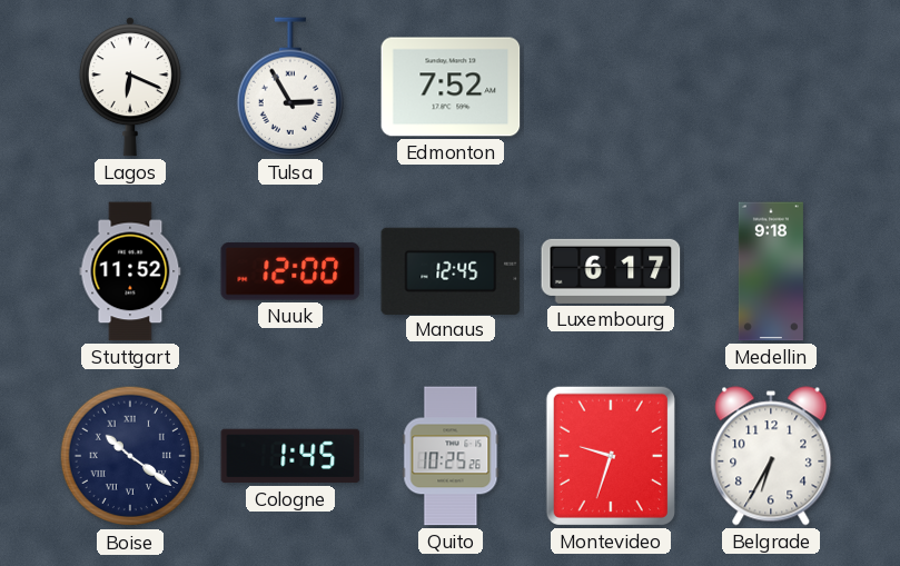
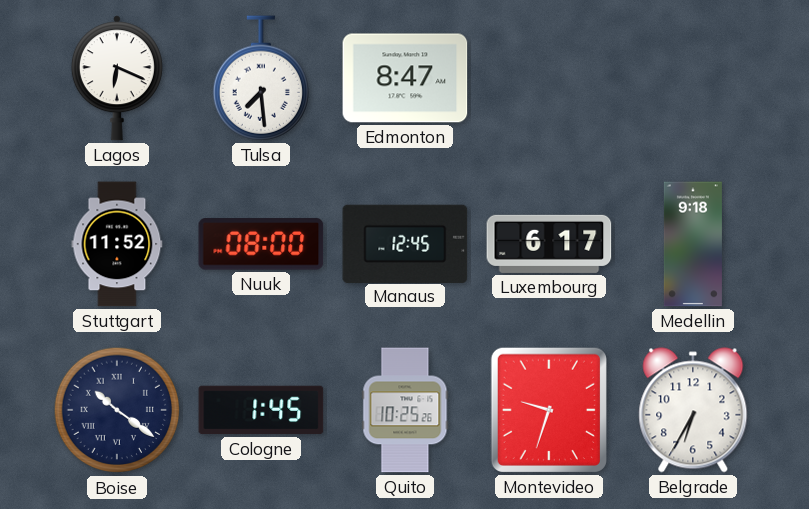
Tulsa: 2:55 -> 7:29 (260, 78)
Edmonton: 7:52 -> 8:47 (405, 78)
Nuuk: 12:00 -> 08:00 (261, 244)
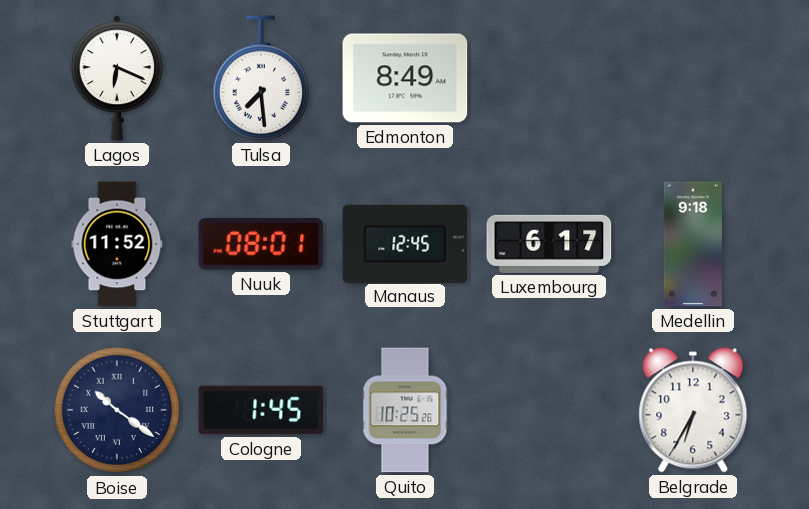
Edmonton: 8:47 -> 8:49 (405, 78)
Nuuk: 08:00 -> 08:01 (261, 244)
Montevideo: 9:33 -> none (549, 410)
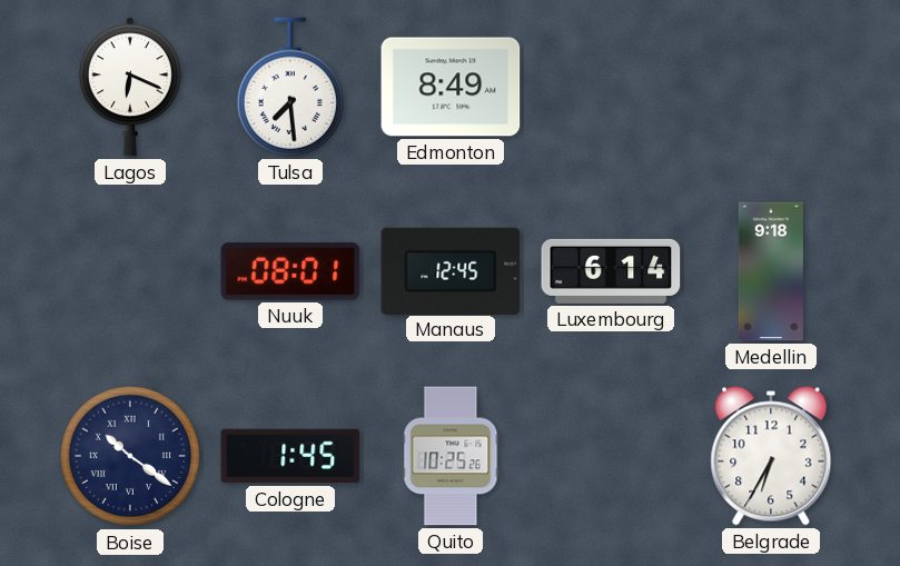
Stuttgart: 11:52 -> none (117, 244)
Luxembourg: 6:17 -> 6:14 (611, 271)
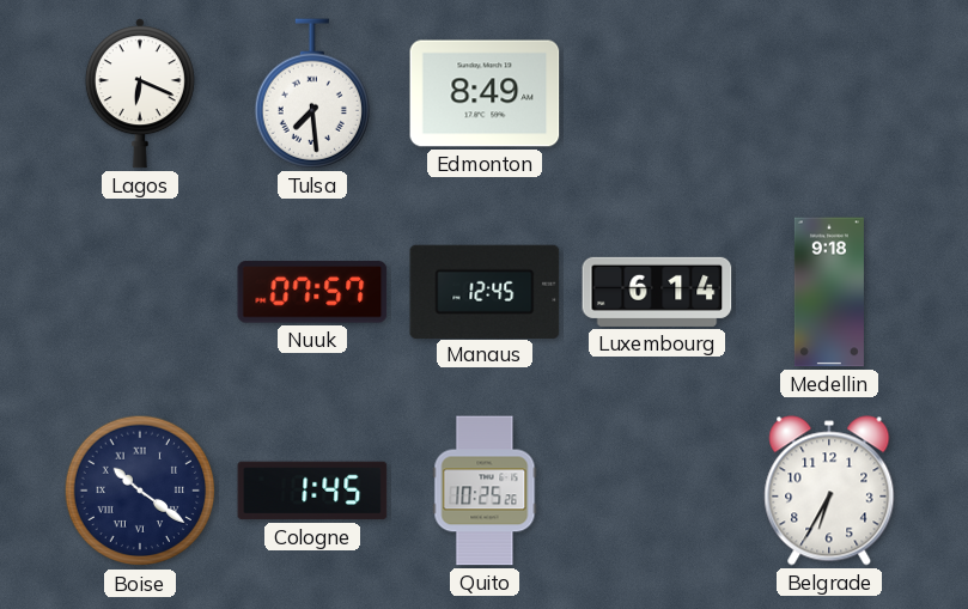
Nuuk: 08:01 -> 07:57 (312, 292)
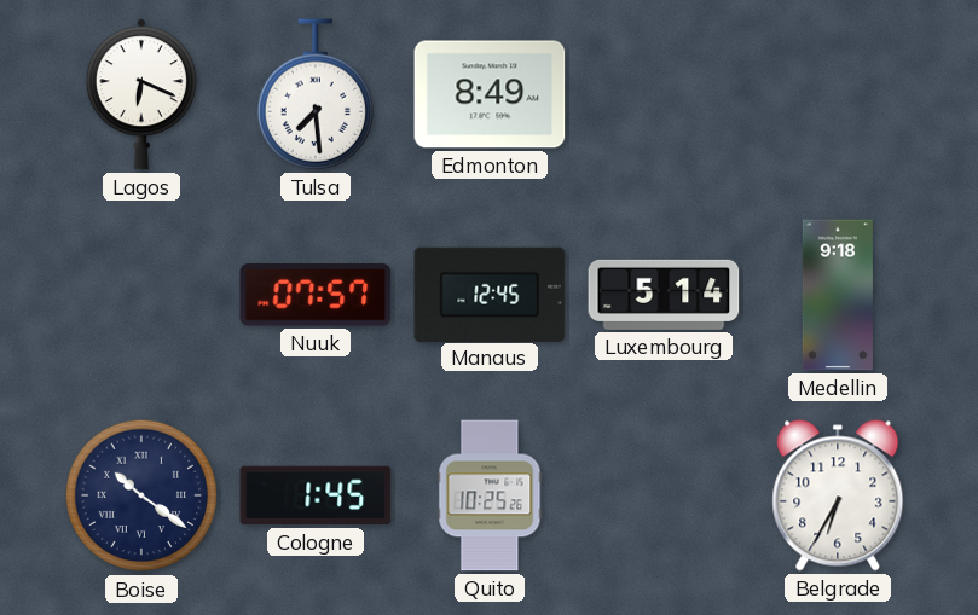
Luxembourg: 6:14 -> 5:14 (664, 295)
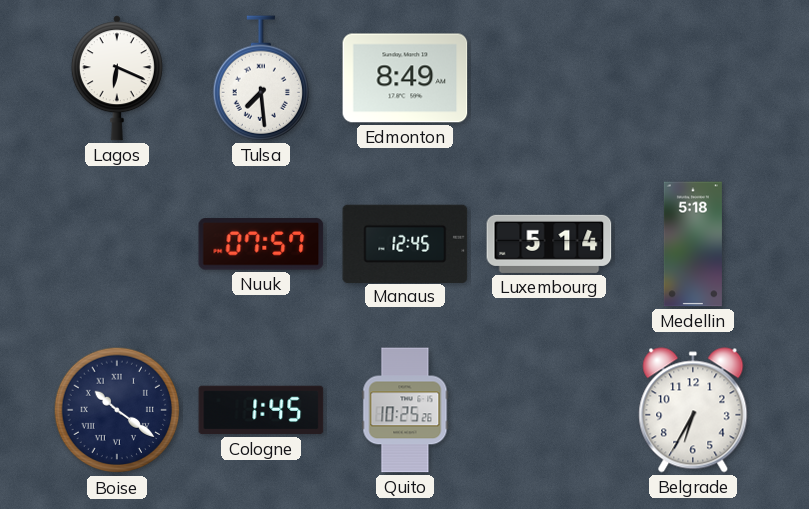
Medellin: 9:18 -> 5:18 (693, 244)
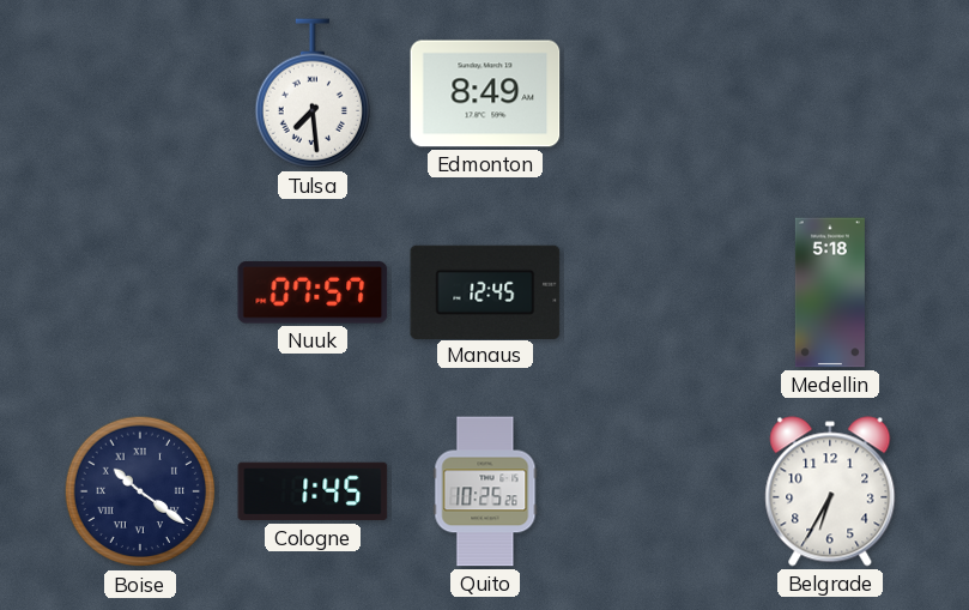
Lagos: 6:19 -> none (117, 78)
Luxembourg: 5:14 -> none (549, 244)
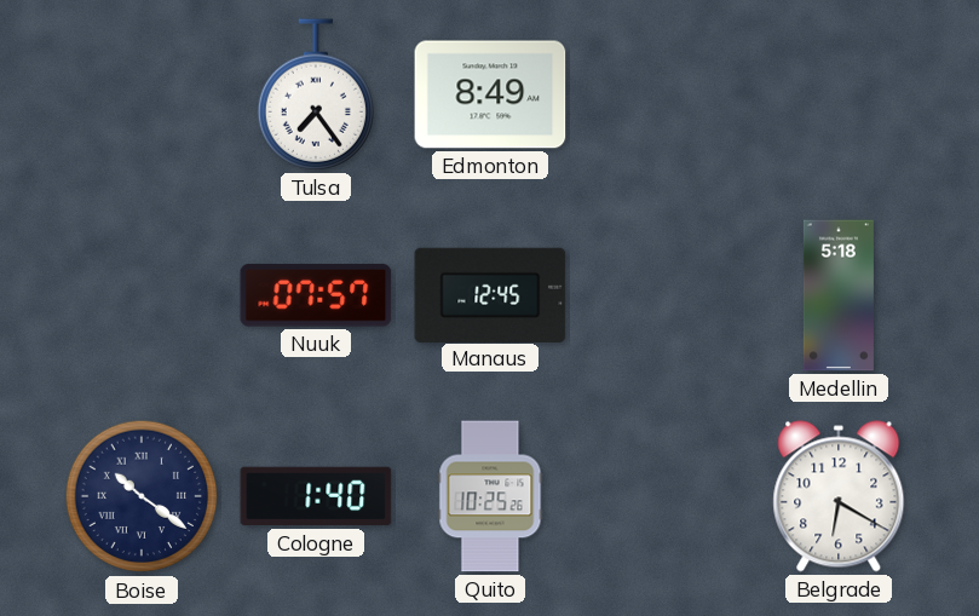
Tulsa: 7:29 -> 7:24 (315, 94)
Cologne: 1:45 -> 1:40 (316, 496)
Belgrade: 6:35 -> 6:20 (839, 496)
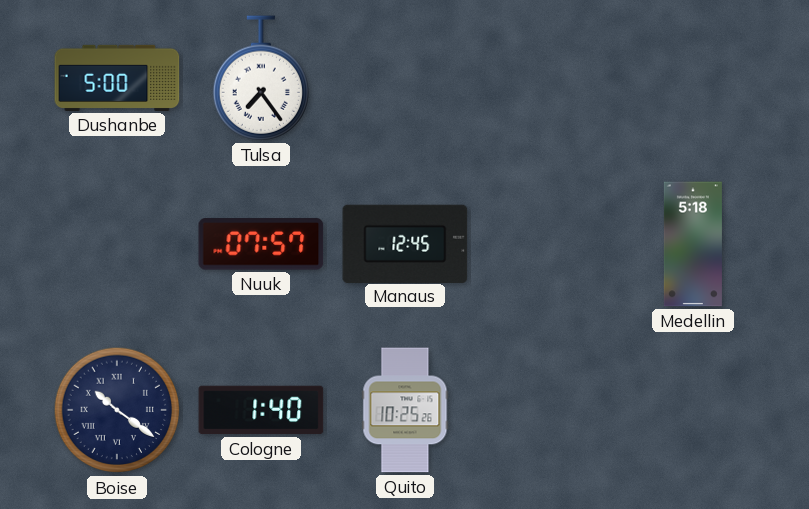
Dushanbe: none -> 5:00 (117, 78)
Edmonton: 8:49 -> none (490, 94)
Belgrade: 6:20 -> none (839, 496)
